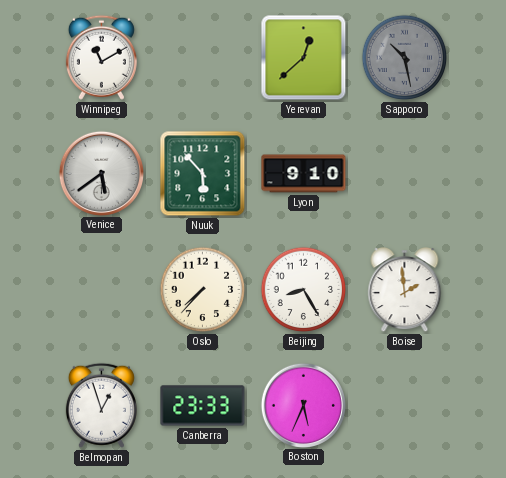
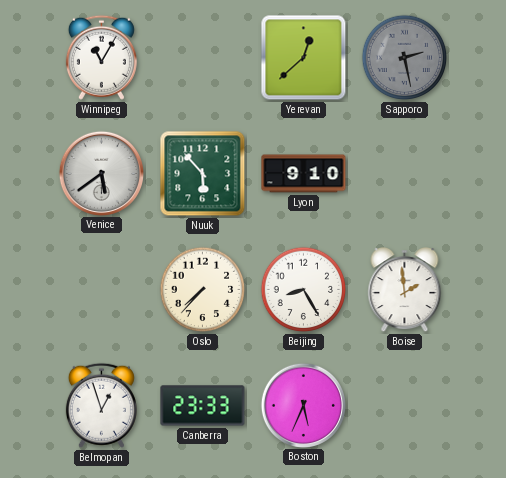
Winnipeg: 11:10 -> 11:05 (101, 57)
Sapporo: 10:28 -> 2:28 (405, 58)
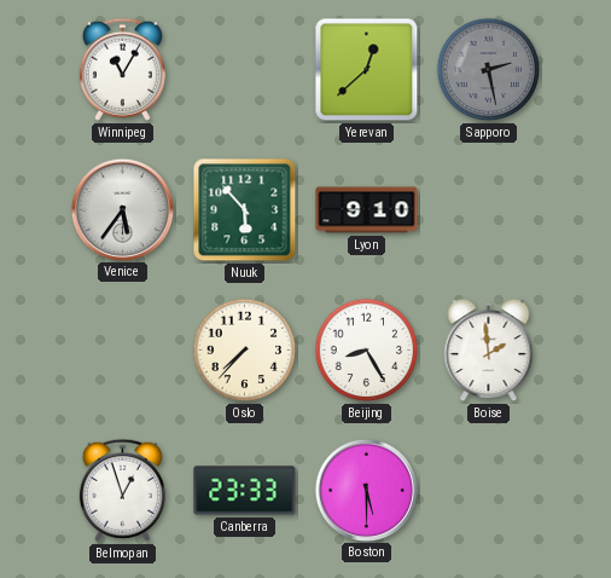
Venice: 5:39 -> 5:36 (122, 209)
Boston: 5:34 -> 5:30 (366, 490)
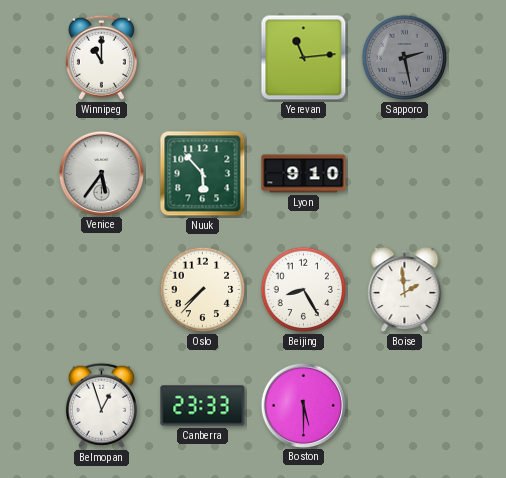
Winnipeg: 11:05 -> 11:00 (101, 57)
Yerevan: 12:38 -> 11:14 (304, 58)
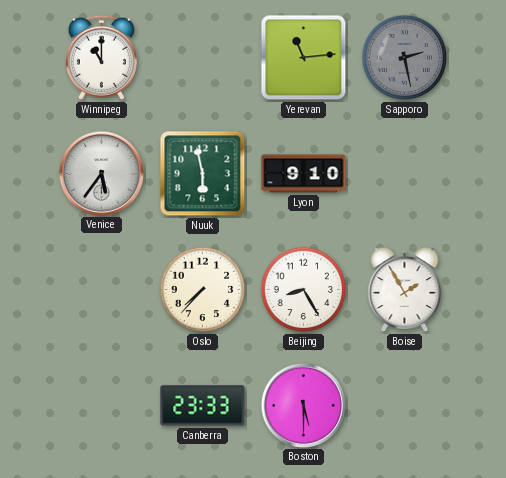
Nuuk: 5:53 -> 5:58 (203, 174)
Boise: 1:59 -> 1:55 (405, 290)
Belmopan: 12:57 -> none (101, 405)
